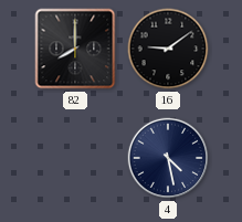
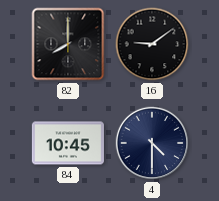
84: none -> 10:45 (68, 143)
4: 4:28 -> 4:30 (152, 143)
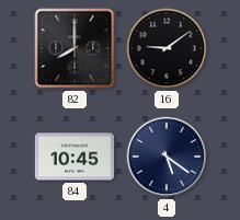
4: 4:30 -> 5:21 (167, 157)
